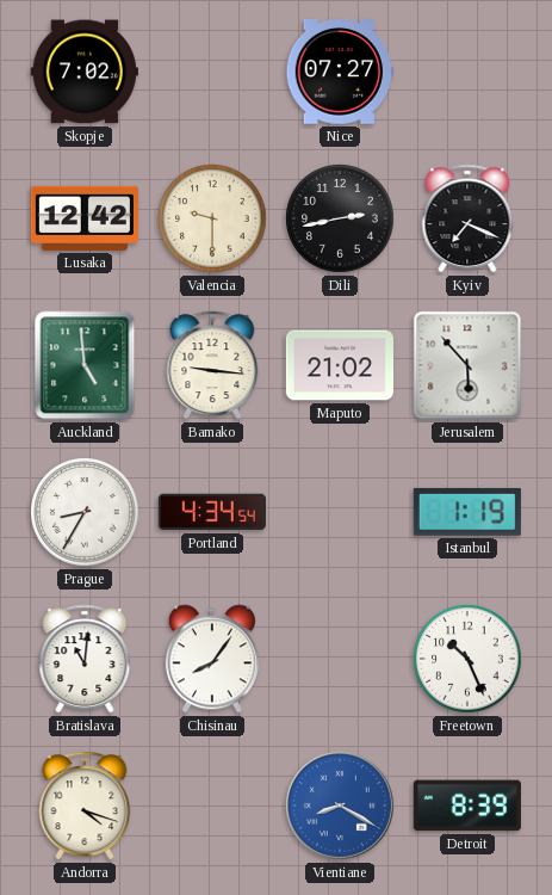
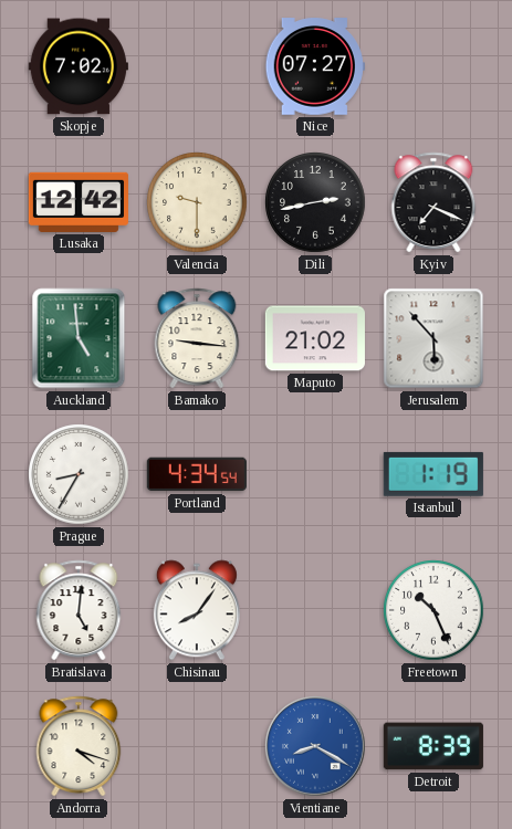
Bratislava: 11:01 -> 5:01 (79, 610)
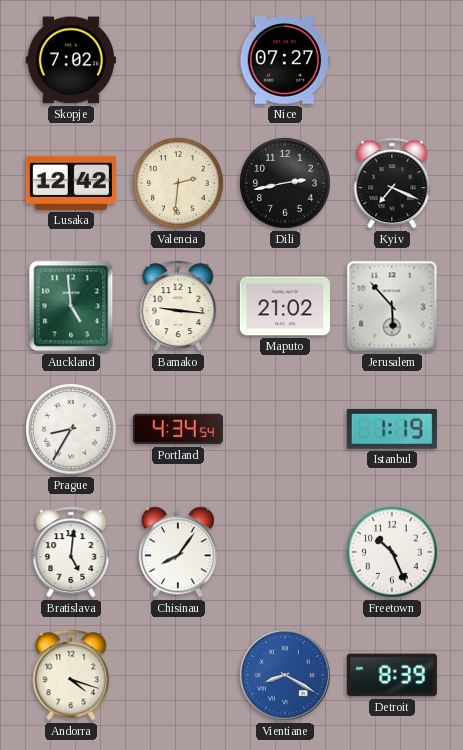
Valencia: 9:30 -> 2:31 (178, 183)
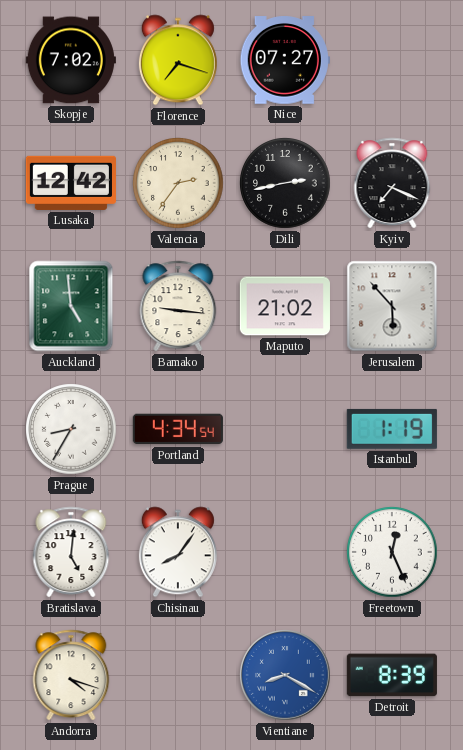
Florence: none -> 7:18 (178, 60)
Valencia: 2:31 -> 2:36 (178, 183)
Freetown: 10:26 -> 12:26 (392, 552)
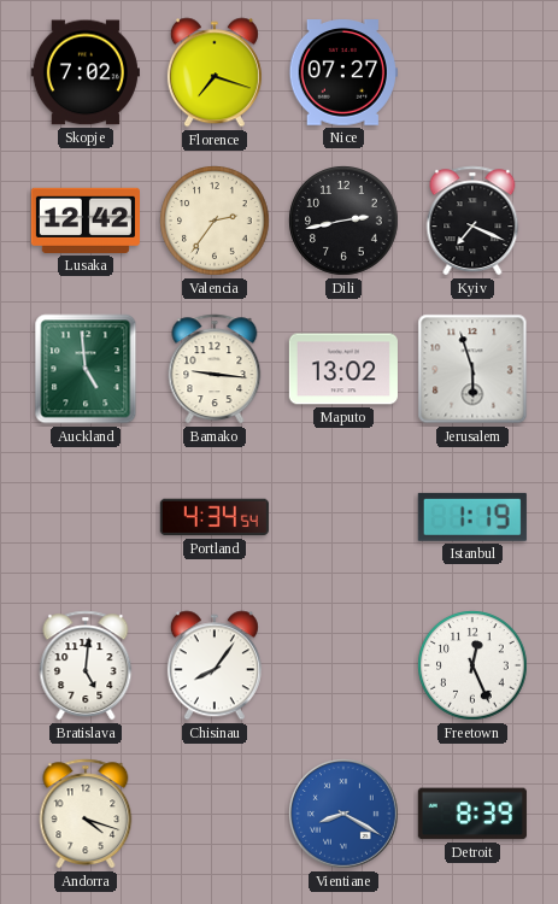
Maputo: 21:02 -> 13:02 (343, 369)
Jerusalem: 5:53 -> 5:57 (472, 369)
Prague: 8:35 -> none (71, 429)
